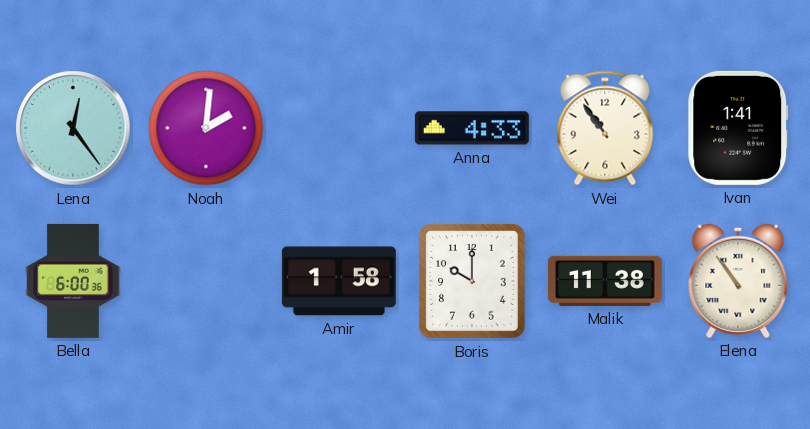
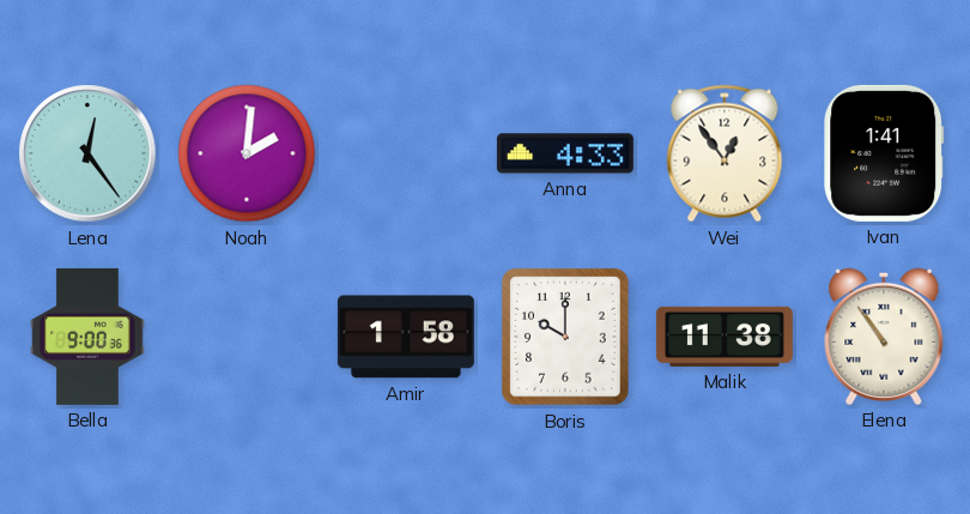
Wei: 10:54 -> 12:54 (725, 153)
Bella: 6:00 -> 9:00 (87, 337)
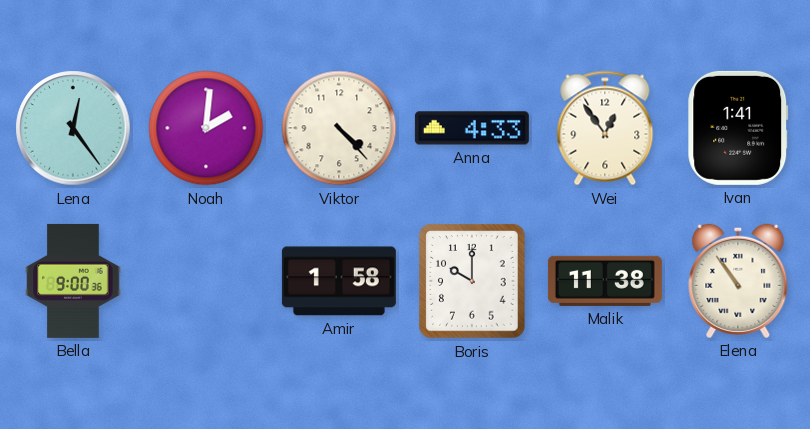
Viktor: none -> 4:23 (339, 128)
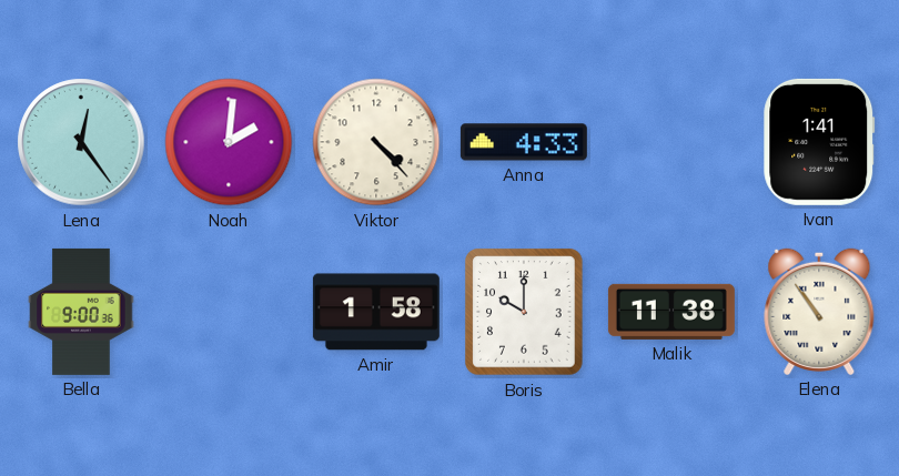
Wei: 12:54 -> none (605, 128)
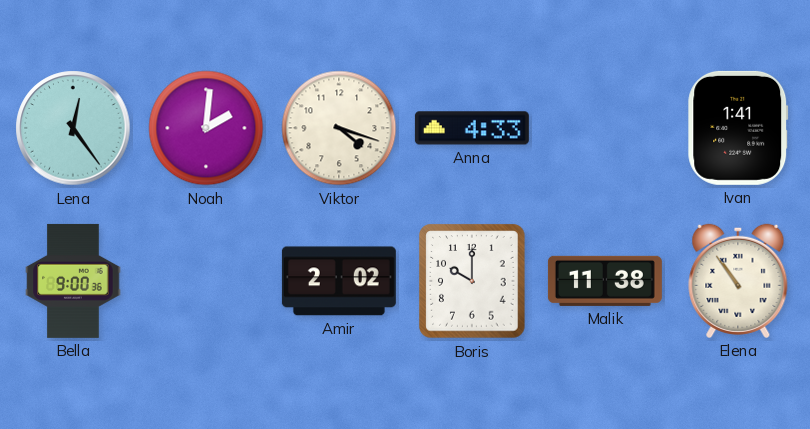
Viktor: 4:23 -> 4:18 (339, 128)
Amir: 1:58 -> 2:02 (339, 281)
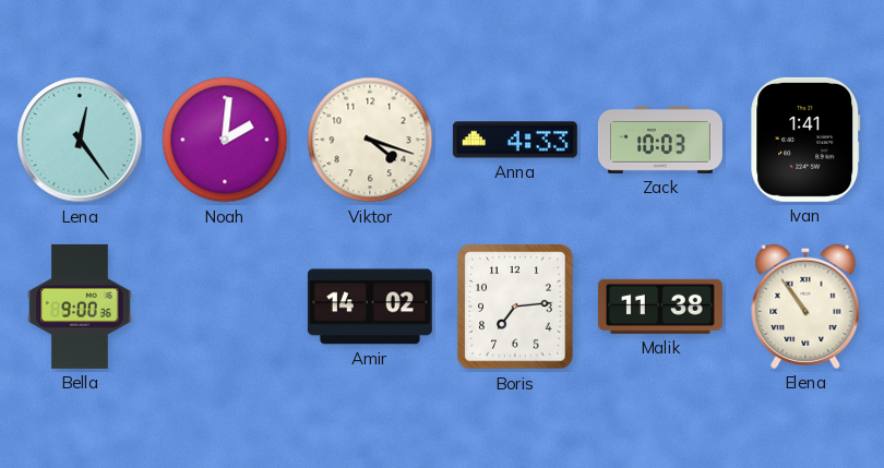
Zack: none -> 10:03 (660, 140)
Amir: 2:02 -> 14:02 (370, 307)
Boris: 10:00 -> 7:14 (515, 307)
